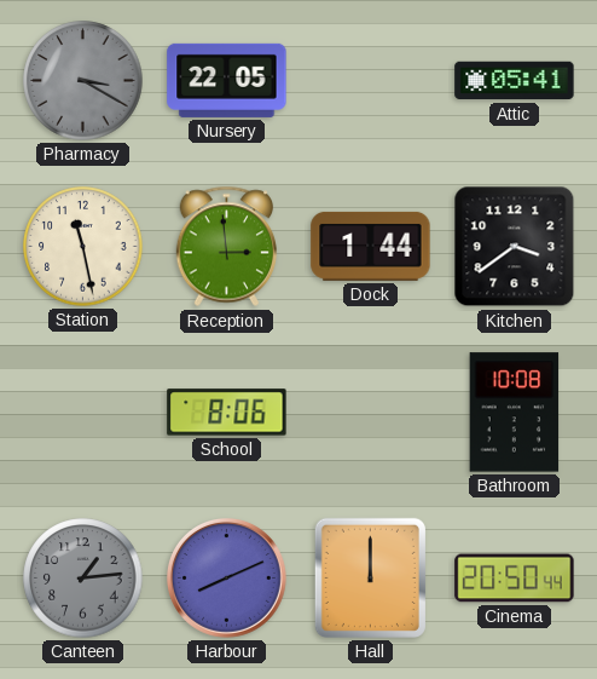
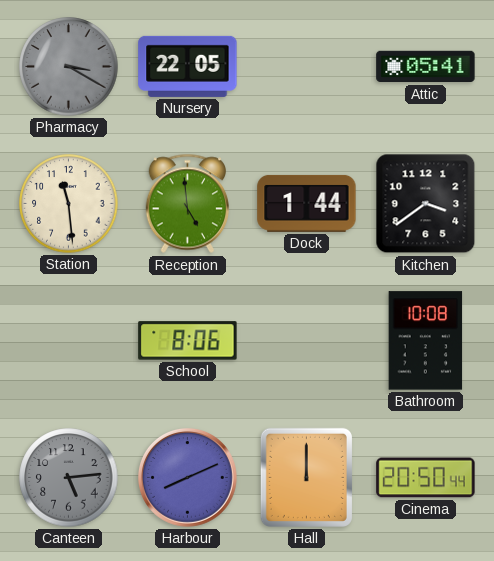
Station: 11:28 -> 11:29 (69, 204)
Reception: 2:59 -> 4:59 (188, 204)
Canteen: 1:14 -> 5:14 (69, 478)
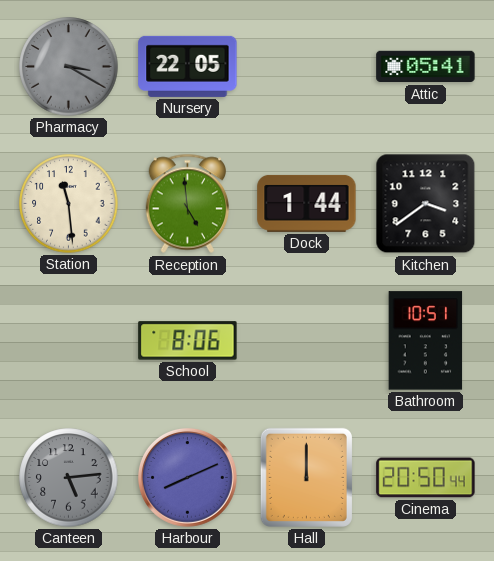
Bathroom: 10:08 -> 10:51 (426, 341)
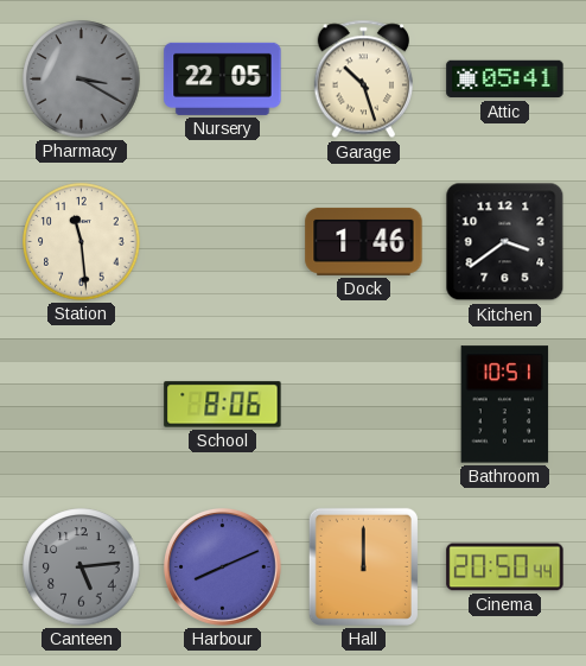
Garage: none -> 10:27 (364, 80)
Reception: 4:59 -> none (188, 204)
Dock: 1:44 -> 1:46 (364, 241)
